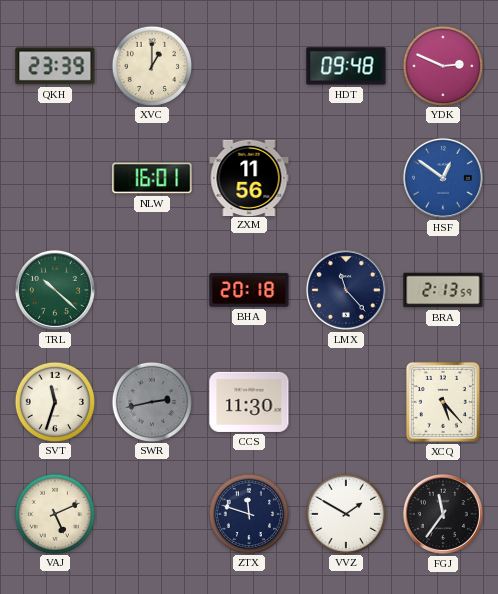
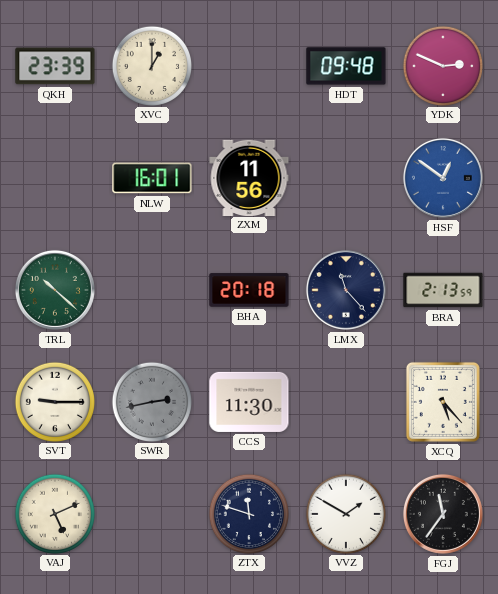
SVT: 11:33 -> 9:15 (54, 401)
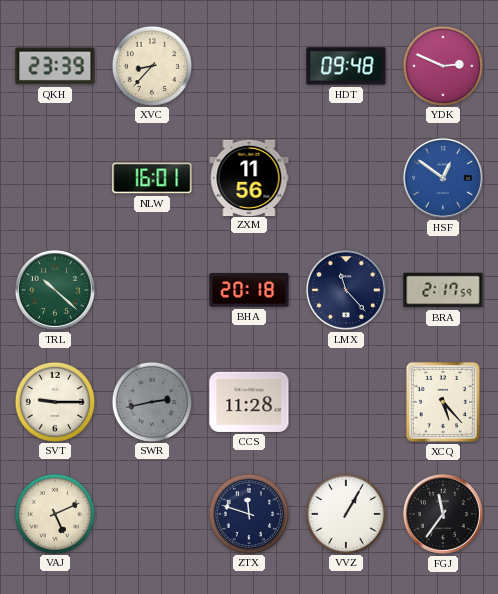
XVC: 1:00 -> 8:37 (151, 65)
BRA: 2:13 -> 2:17 (443, 290)
CCS: 11:30 -> 11:28 (249, 402)
VVZ: 1:50 -> 1:05 (345, 513)
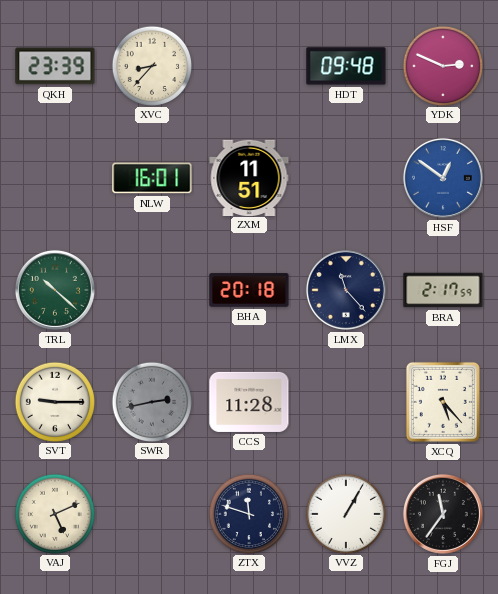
ZXM: 11:56 -> 11:51 (249, 177)
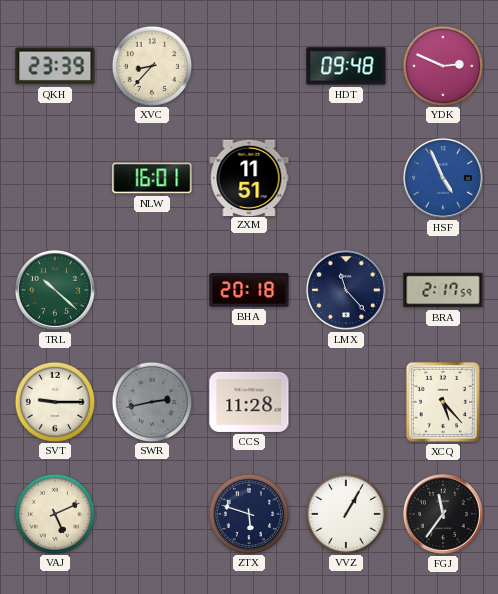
HSF: 12:51 -> 4:56 (443, 178)
ZTX: 11:48 -> 5:48 (248, 513)
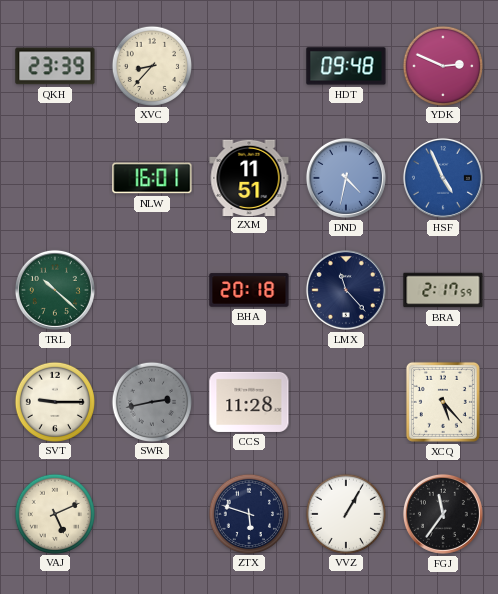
DND: none -> 4:32 (346, 178)
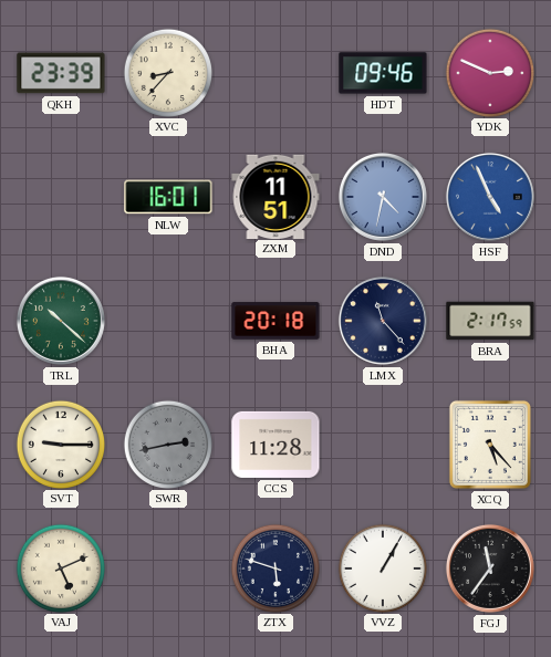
HDT: 09:48 -> 09:46 (383, 73)
